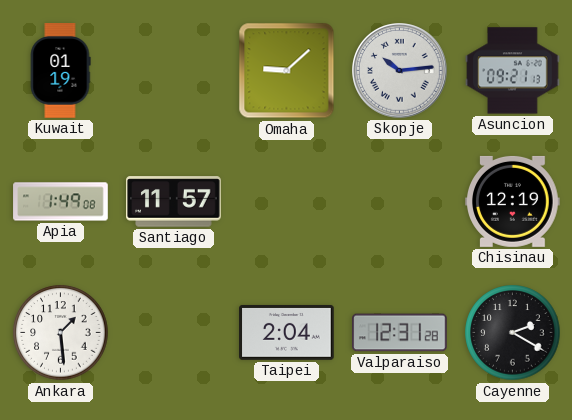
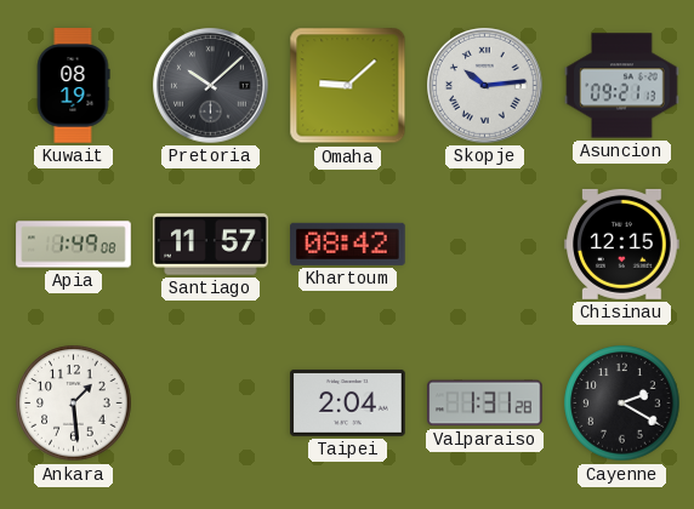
Kuwait: 01:19 -> 08:19 (73, 86)
Pretoria: none -> 10:08 (211, 86)
Khartoum: none -> 08:42 (348, 244)
Chisinau: 12:19 -> 12:15 (622, 244)
Valparaiso: 12:31 -> 1:31 (485, 404)
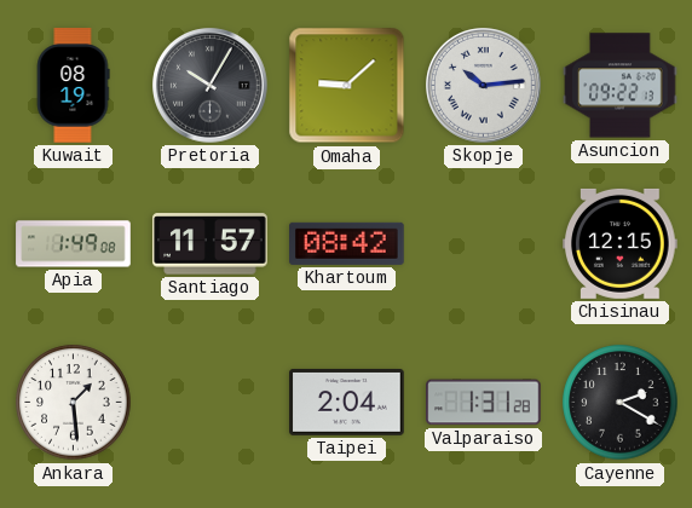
Pretoria: 10:08 -> 10:05 (211, 86)
Asuncion: 09:21 -> 09:22 (621, 86)
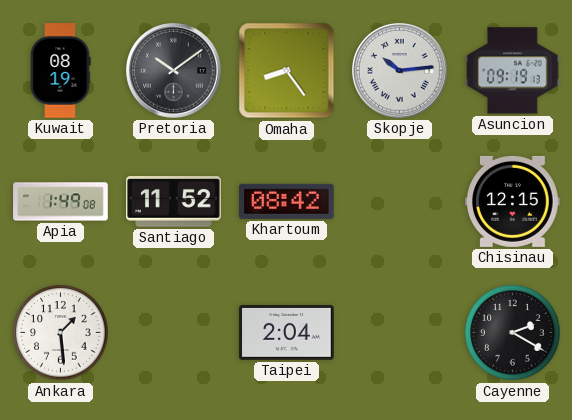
Pretoria: 10:05 -> 10:09 (174, 71)
Omaha: 9:08 -> 8:24 (287, 71)
Asuncion: 09:22 -> 09:19 (513, 71)
Santiago: 11:57 -> 11:52 (174, 202)
Valparaiso: 1:31 -> none (484, 403)
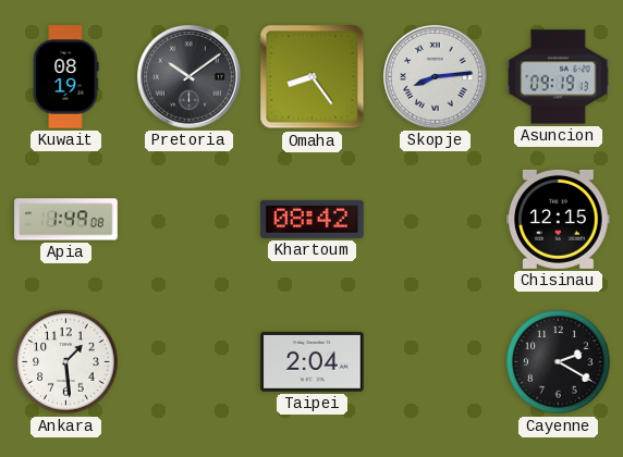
Skopje: 10:14 -> 8:14 (436, 77)
Santiago: 11:52 -> none (174, 202)
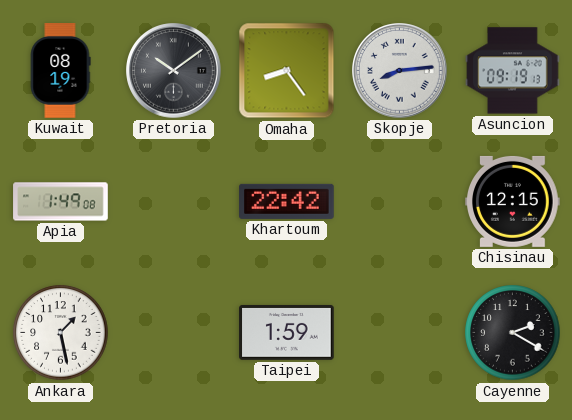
Khartoum: 08:42 -> 22:42 (287, 201)
Ankara: 1:29 -> 1:28 (61, 333)
Taipei: 2:04 -> 1:59 (287, 333)
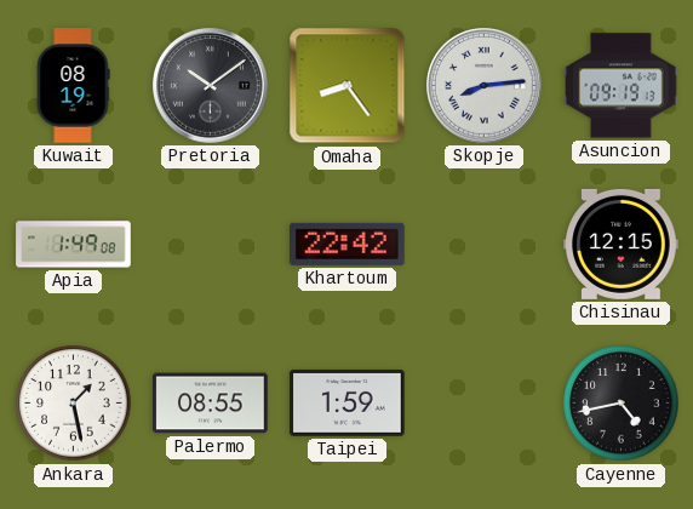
Palermo: none -> 08:55 (211, 404)
Cayenne: 2:20 -> 4:43 (622, 404)
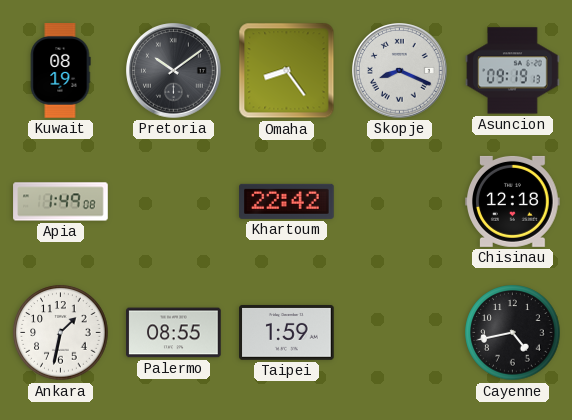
Skopje: 8:14 -> 8:19 (400, 71)
Chisinau: 12:15 -> 12:18 (513, 201)
Ankara: 1:28 -> 1:32 (61, 333)
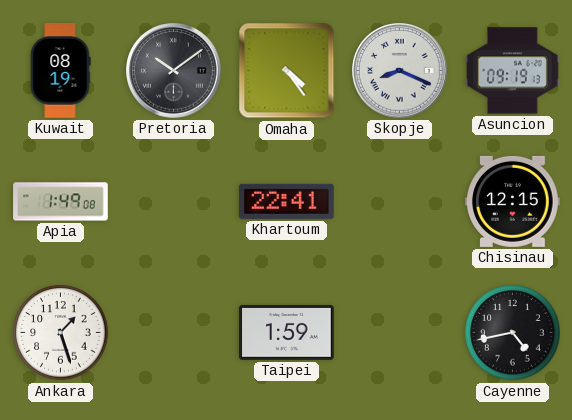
Omaha: 8:24 -> 4:24 (287, 71)
Khartoum: 22:42 -> 22:41 (287, 201)
Chisinau: 12:18 -> 12:15 (513, 201)
Ankara: 1:32 -> 1:27 (61, 333)
Palermo: 08:55 -> none (174, 333)
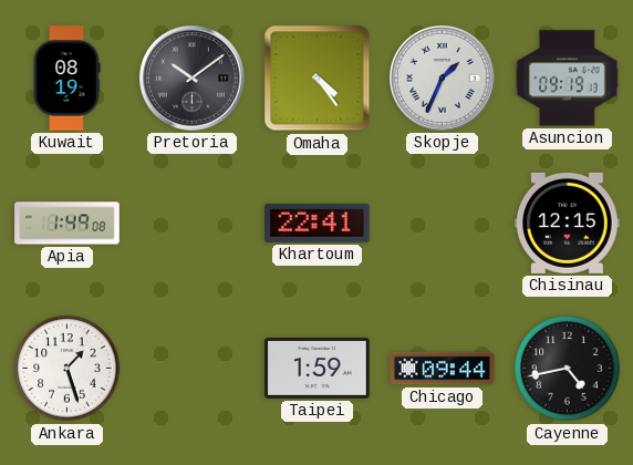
Skopje: 8:19 -> 1:34 (443, 79)
Chicago: none -> 09:44 (443, 369)
